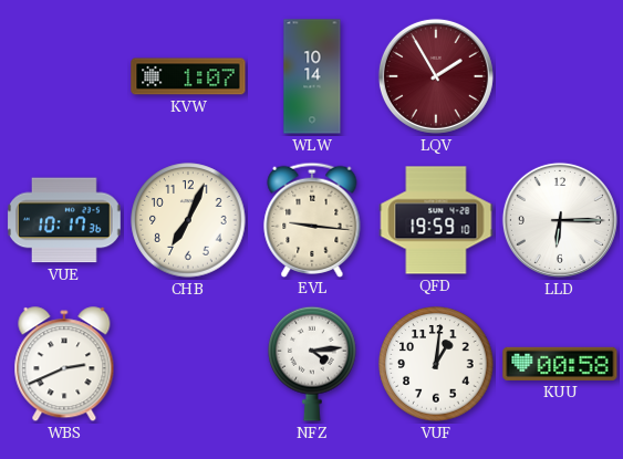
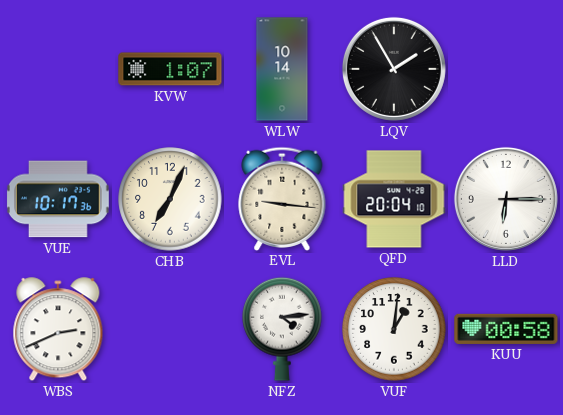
LQV dial: burgundy -> black (394, 69)
QFD: 19:59 -> 20:04 (394, 199)
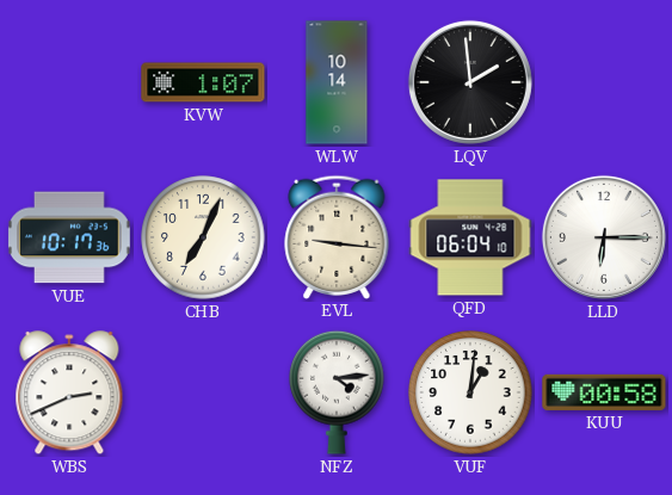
LQV: 1:55 -> 1:59 (470, 82)
QFD: 20:04 -> 06:04 (470, 237)
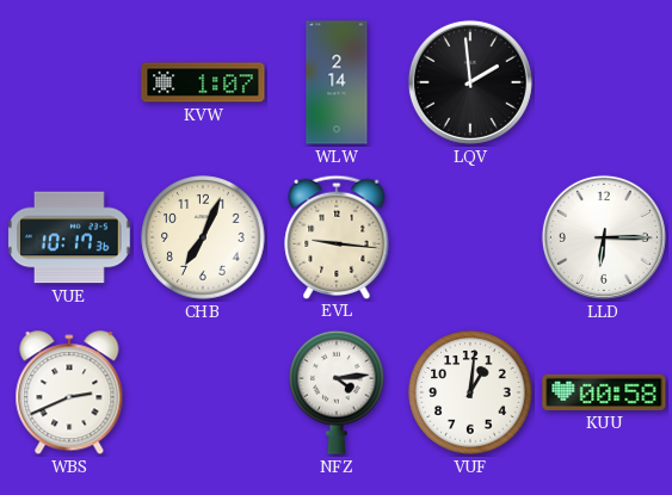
WLW: 10:14 -> 2:14 (337, 82)
QFD: 06:04 -> none (470, 237)
